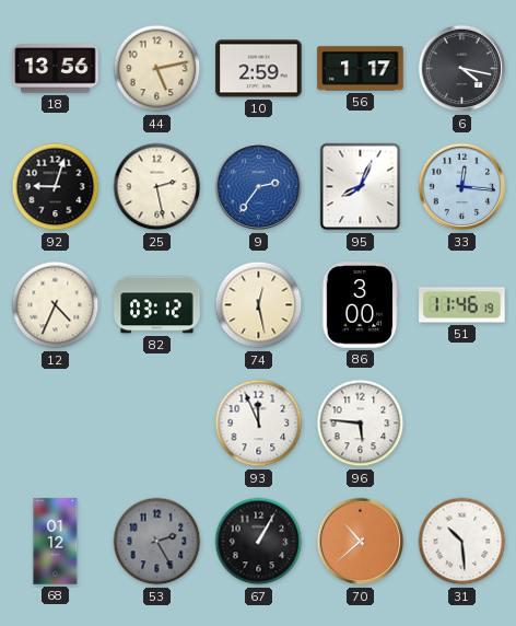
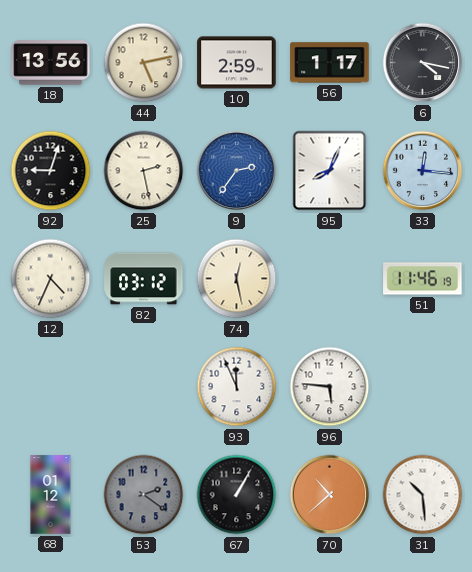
86: 3:00 -> none (360, 305)
53: 2:25 -> 2:21 (144, 495)
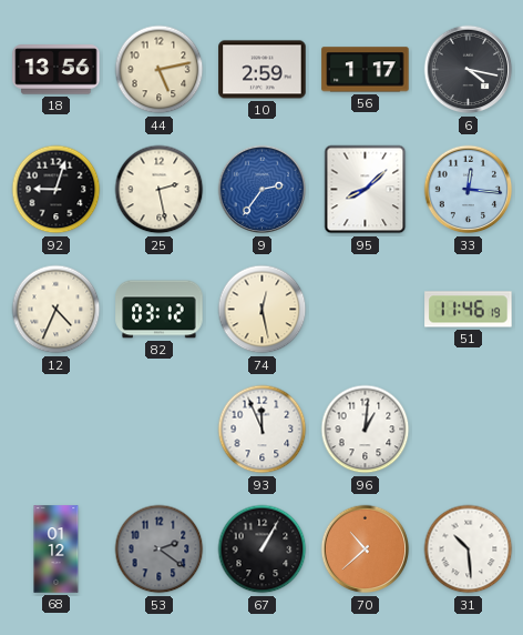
95: 8:04 -> 8:08 (366, 190)
96: 5:46 -> 1:01 (366, 430)
